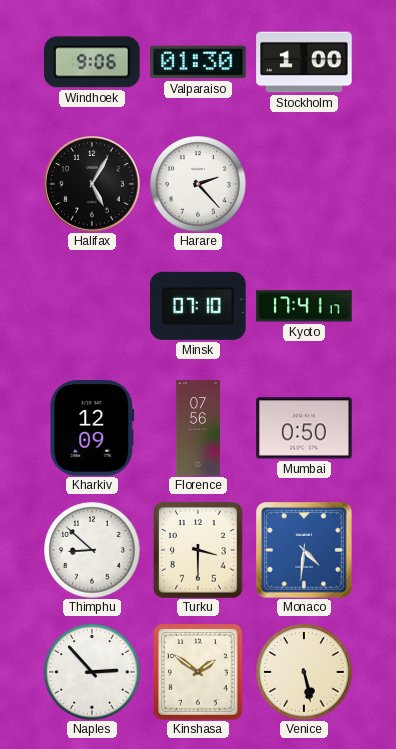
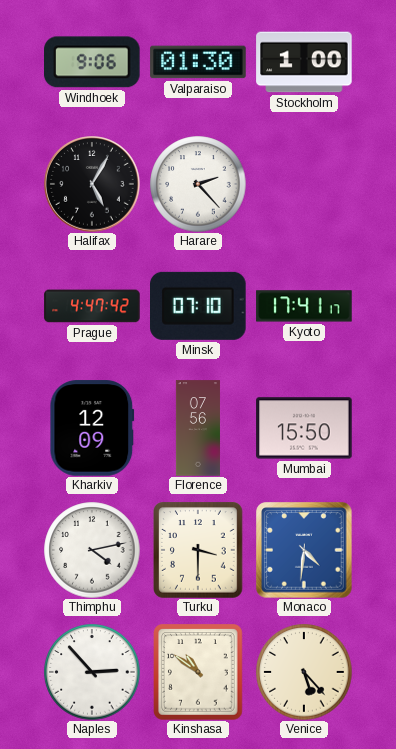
Prague: none -> 4:47 (92, 306)
Mumbai: 0:50 -> 15:50 (304, 428)
Thimphu: 8:52 -> 4:13 (92, 550)
Kinshasa: 1:51 -> 10:51 (199, 673)
Venice: 5:28 -> 5:23 (304, 672)
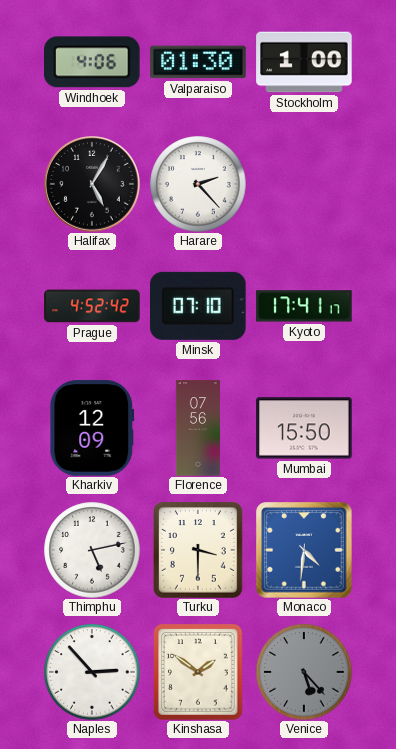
Windhoek: 9:06 -> 4:06 (93, 62)
Prague: 4:47 -> 4:52 (92, 306)
Thimphu: 4:13 -> 5:13 (92, 550)
Kinshasa: 10:51 -> 1:51 (199, 673)
Venice dial: cream -> grey (304, 672)
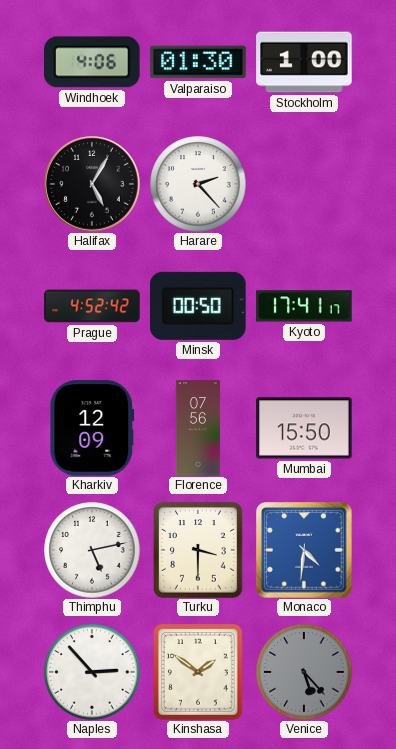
Minsk: 07:10 -> 00:50 (199, 306)
